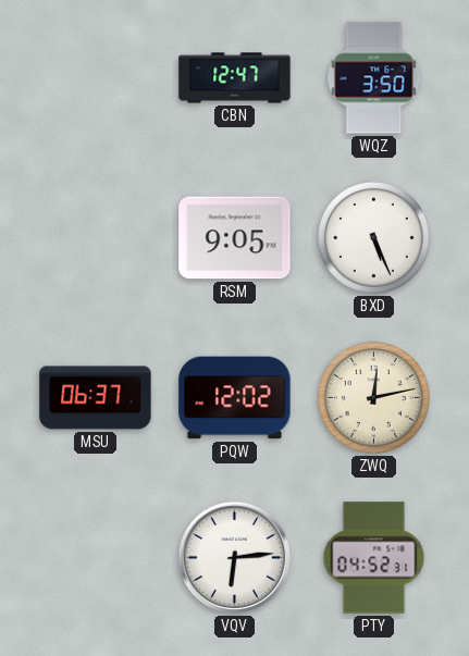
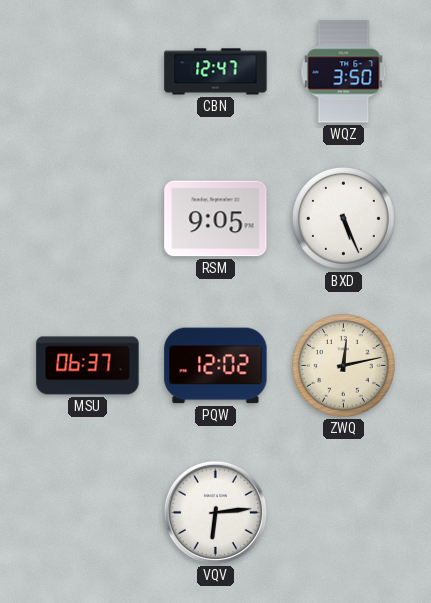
PTY: 04:52 -> none (374, 558)
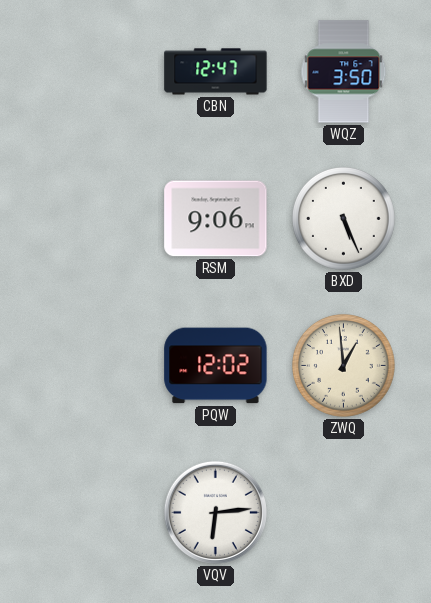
RSM: 9:05 -> 9:06 (216, 219)
MSU: 06:37 -> none (88, 366)
ZWQ: 12:13 -> 12:59 (344, 366)
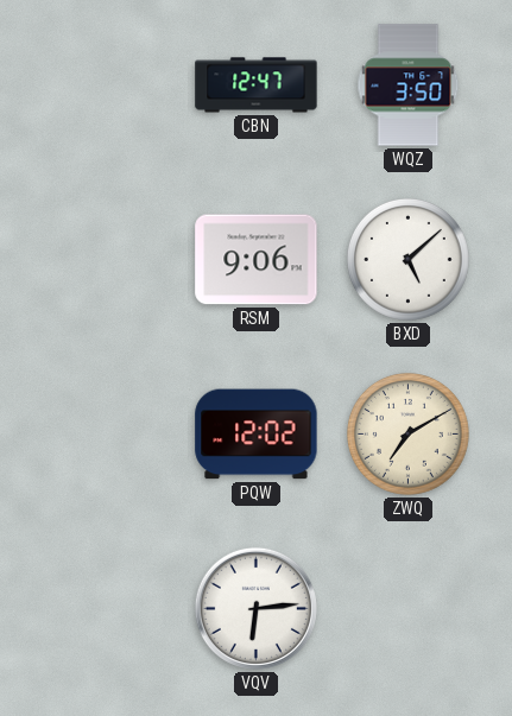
BXD: 5:26 -> 5:08 (409, 260)
ZWQ: 12:59 -> 7:10 (409, 435)
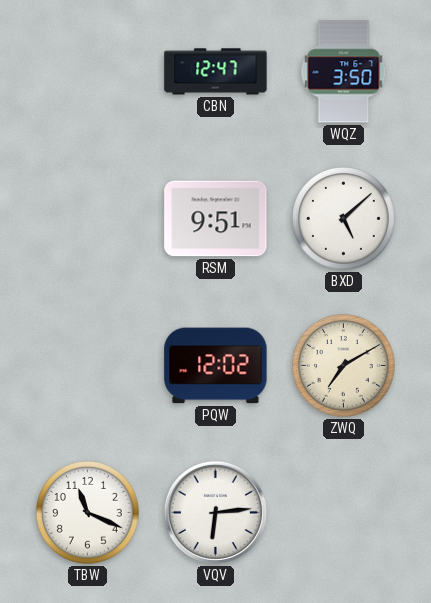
RSM: 9:06 -> 9:51 (216, 219)
TBW: none -> 11:19 (88, 513)
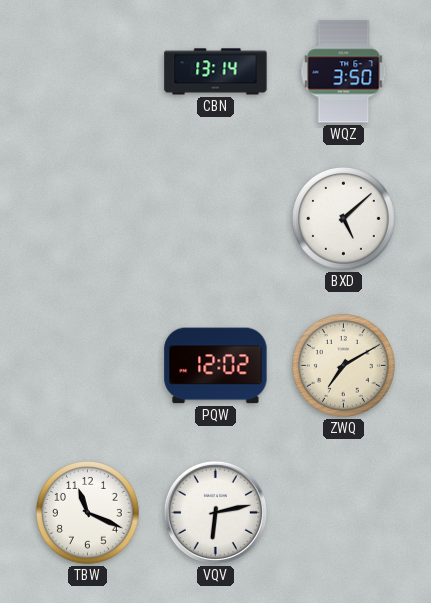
CBN: 12:47 -> 13:14 (216, 72)
RSM: 9:51 -> none (216, 219)
VQV: 6:14 -> 6:13 (215, 512)
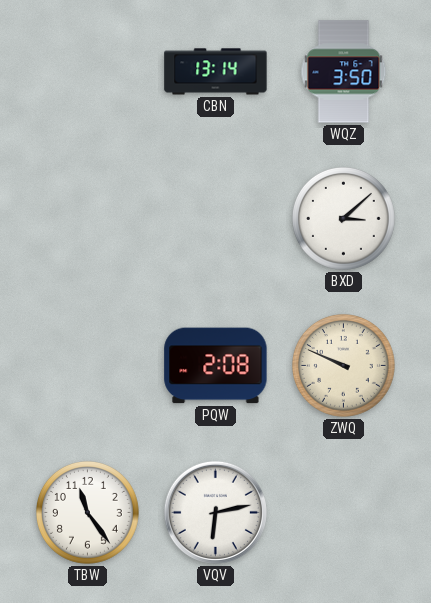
BXD: 5:08 -> 3:08 (344, 219)
PQW: 12:02 -> 2:08 (216, 366)
ZWQ: 7:10 -> 9:49 (344, 366)
TBW: 11:19 -> 11:24 (88, 513)
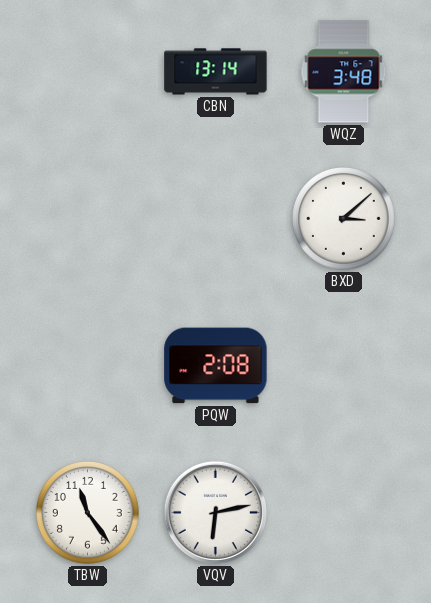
WQZ: 3:50 -> 3:48 (344, 72)
ZWQ: 9:49 -> none (344, 366)
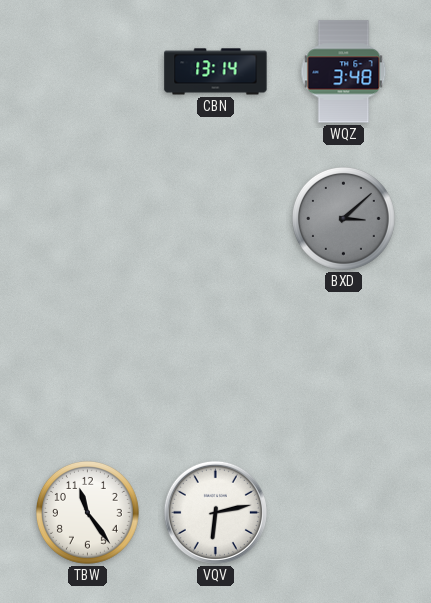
BXD dial: white -> grey (344, 219)
PQW: 2:08 -> none (216, 366)
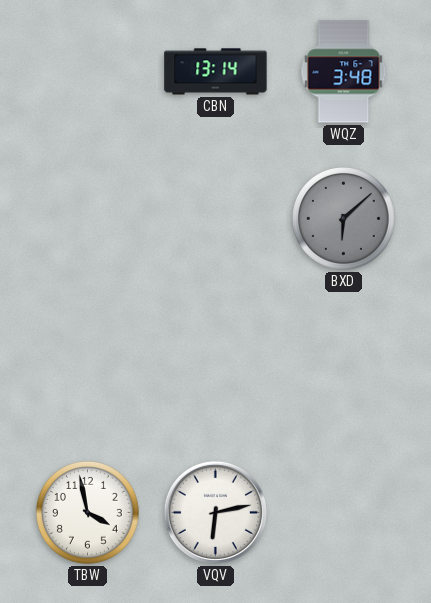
BXD: 3:08 -> 6:08 (344, 219)
TBW: 11:24 -> 3:58 (88, 513)
